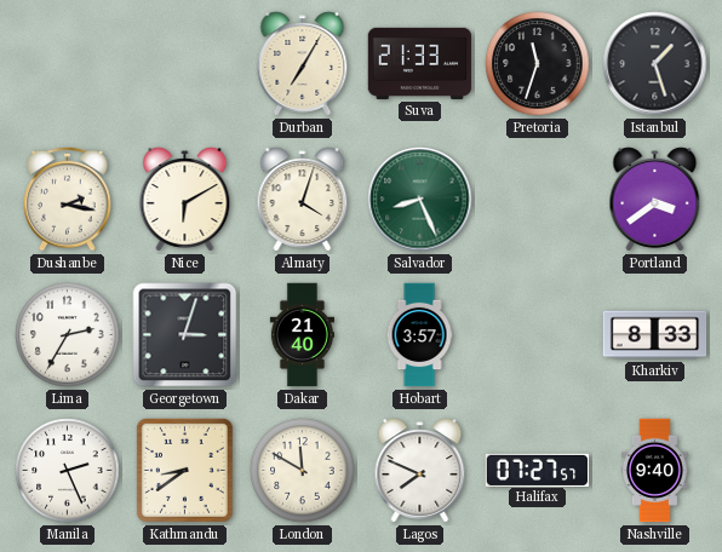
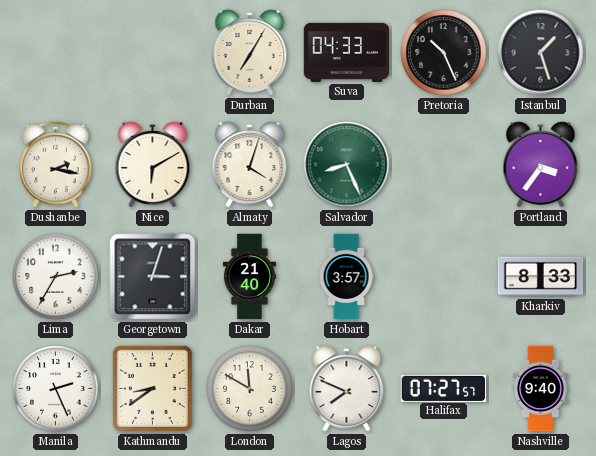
Suva: 21:33 -> 04:33 (347, 52)
Pretoria: 11:33 -> 10:26 (444, 53)
Portland: 3:39 -> 3:36 (541, 165)
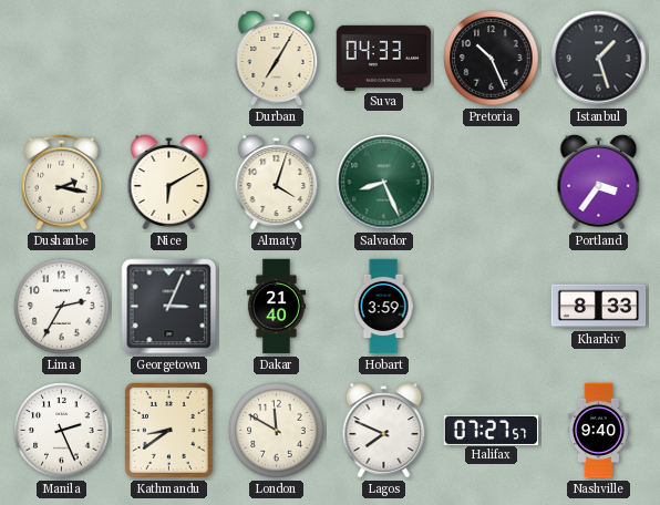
Georgetown: 3:03 -> 3:04 (169, 307)
Hobart: 3:57 -> 3:59 (383, 307)
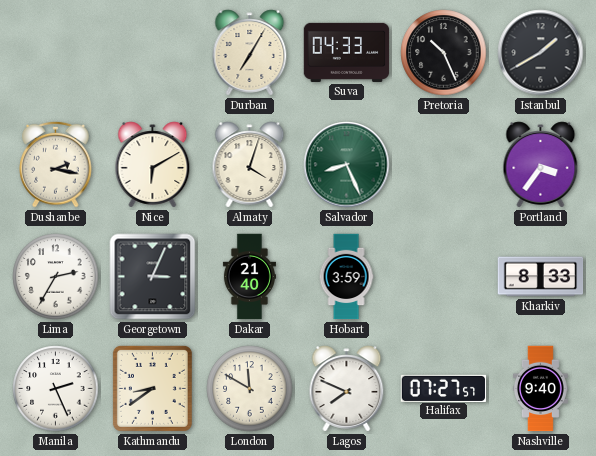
Istanbul: 1:27 -> 1:40 (541, 53)
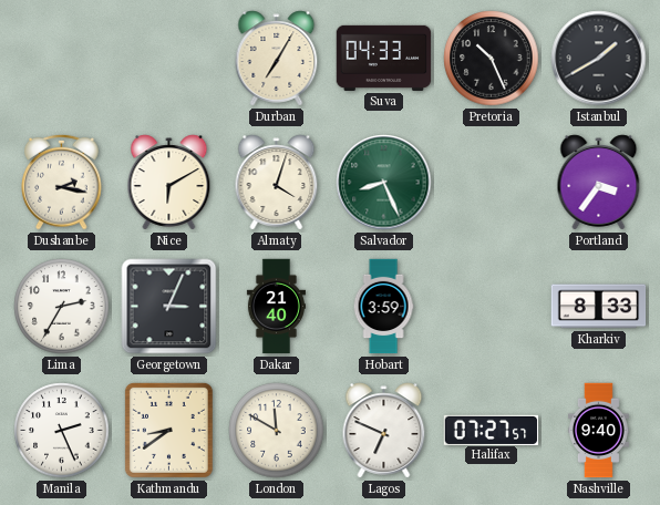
Lagos: 7:49 -> 6:49 (384, 431)
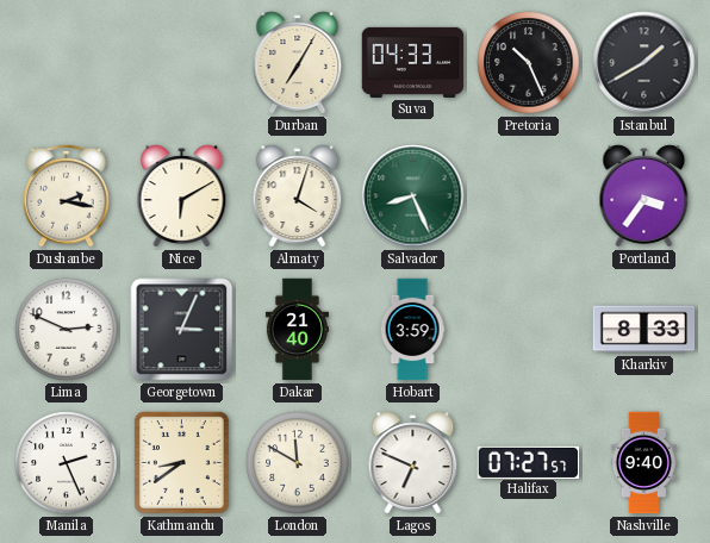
Lima: 2:35 -> 2:49 (67, 330)
